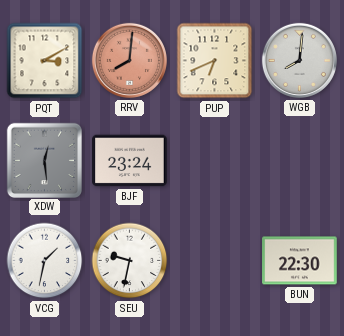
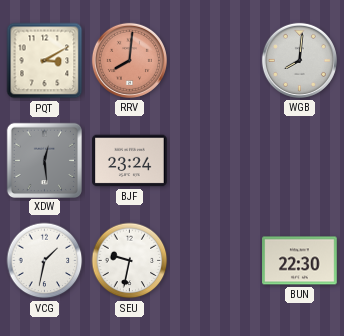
PUP: 6:41 -> none (215, 61)
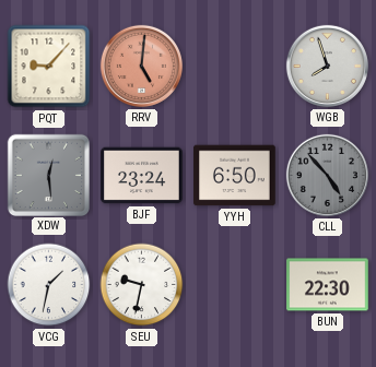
PQT: 3:10 -> 9:07 (49, 67)
RRV: 8:01 -> 5:01 (141, 66)
WGB: 8:01 -> 7:57 (327, 66)
YYH: none -> 6:50 (235, 176)
CLL: none -> 4:53 (327, 175)
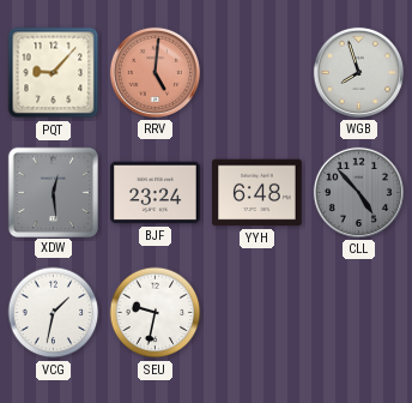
YYH: 6:50 -> 6:48 (257, 193)
BUN: 22:30 -> none (328, 285)
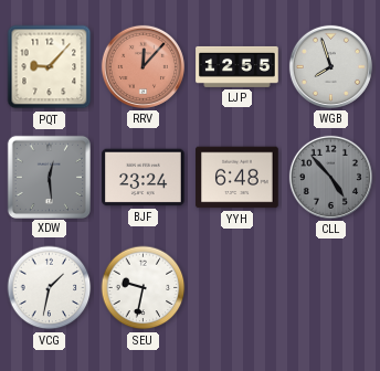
RRV: 5:01 -> 12:07 (142, 66)
LJP: none -> 12:55 (237, 66)
